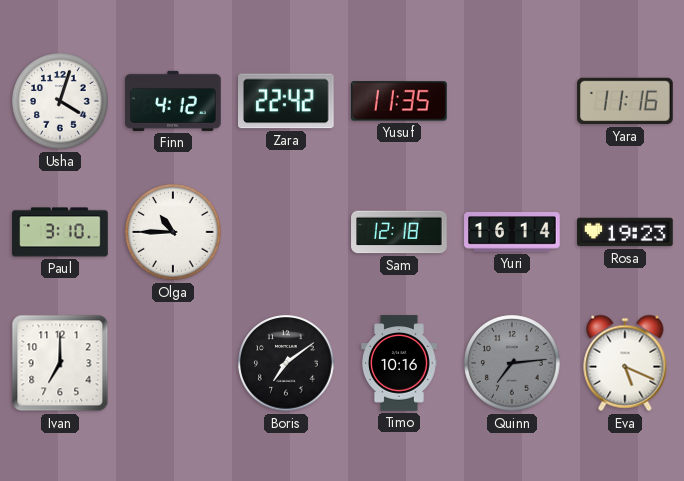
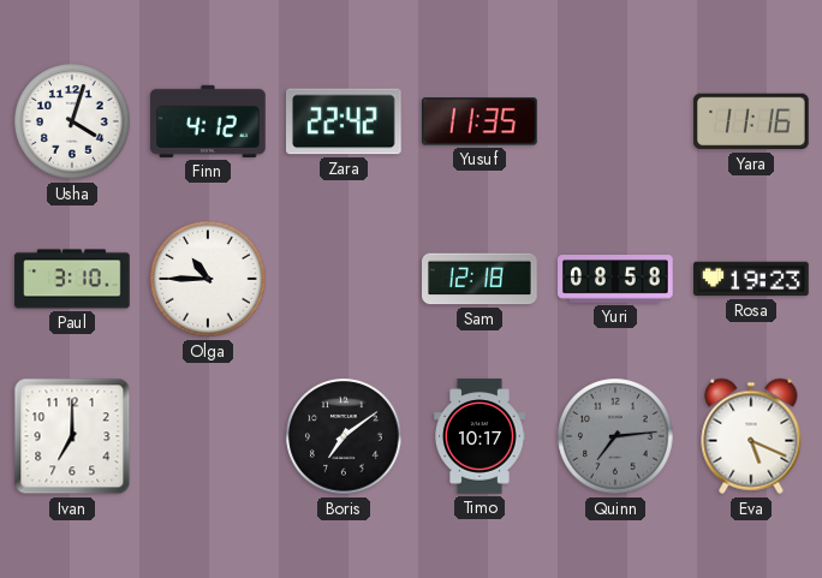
Yuri: 16:14 -> 08:58 (615, 279)
Timo: 10:16 -> 10:17 (481, 436)
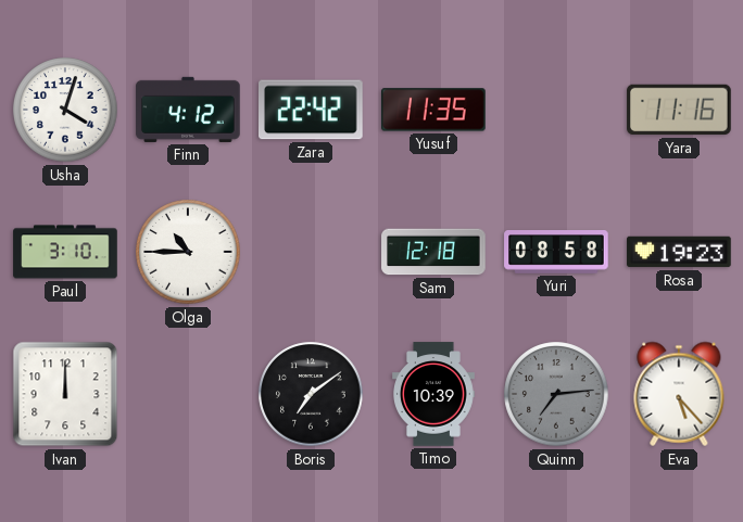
Ivan: 7:00 -> 12:00 (65, 394)
Timo: 10:17 -> 10:39 (435, 394)
Eva: 5:19 -> 5:23 (679, 394)
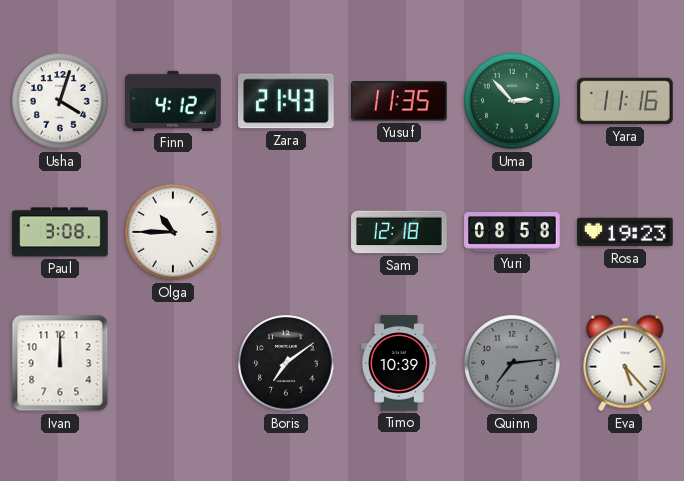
Zara: 22:42 -> 21:43 (287, 101)
Uma: none -> 2:53 (512, 101)
Paul: 3:10 -> 3:08 (60, 232)
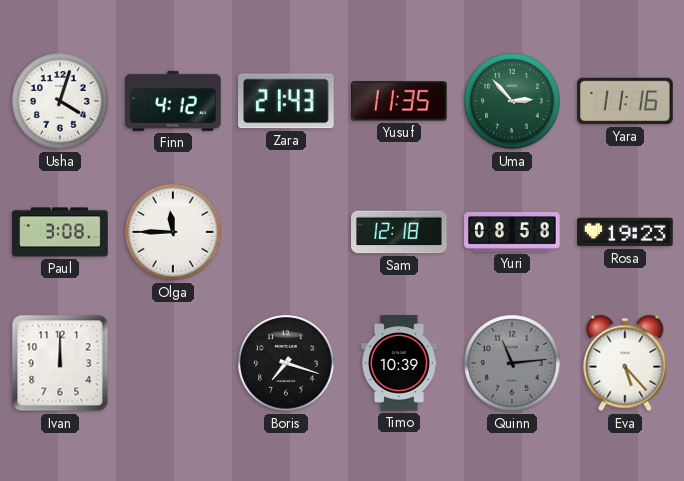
Olga: 10:45 -> 11:45 (173, 232)
Boris: 7:09 -> 7:18 (286, 363)
Quinn: 7:14 -> 11:14 (512, 363)
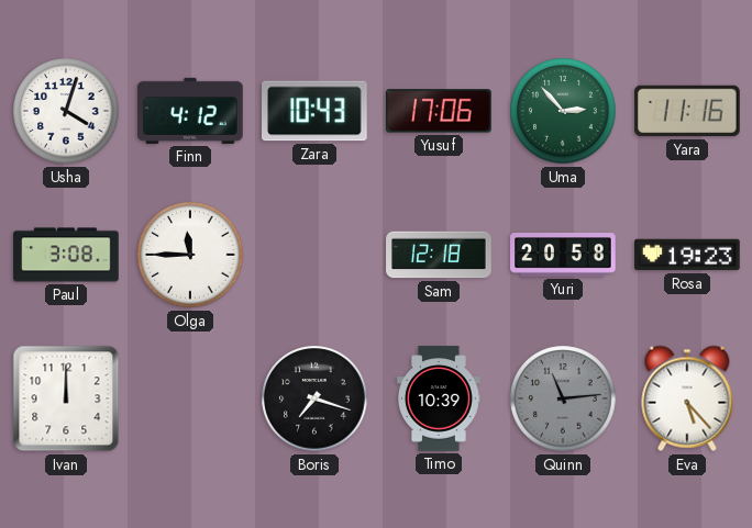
Zara: 21:43 -> 10:43 (316, 111)
Yusuf: 11:35 -> 17:06 (439, 111)
Yuri: 08:58 -> 20:58 (563, 255)
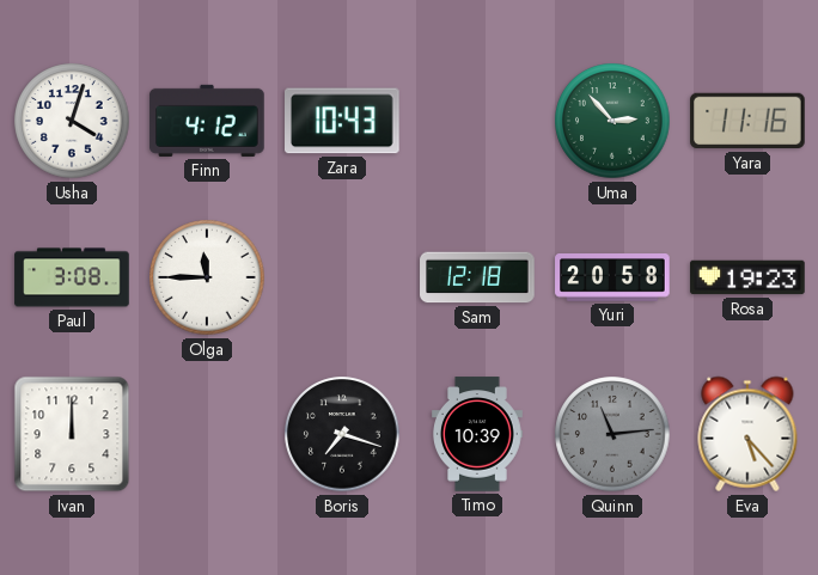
Yusuf: 17:06 -> none (439, 111)
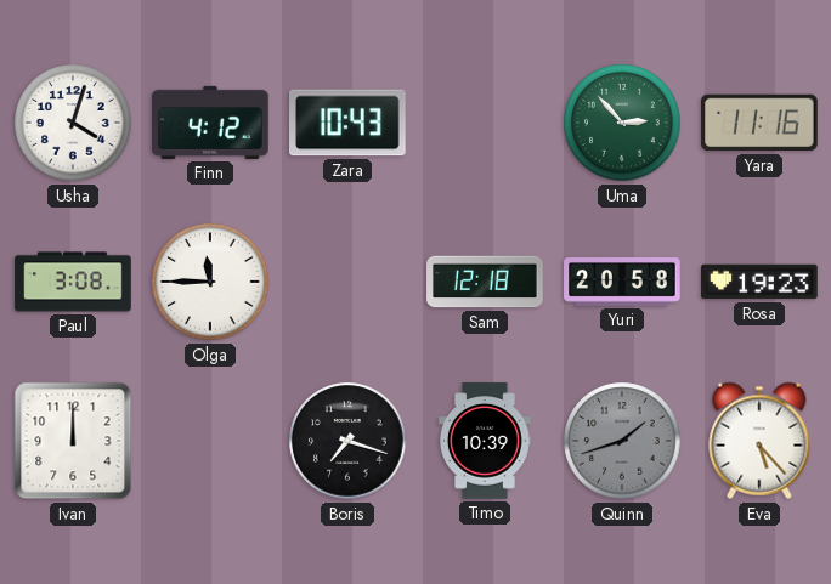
Quinn: 11:14 -> 1:42 (622, 441)
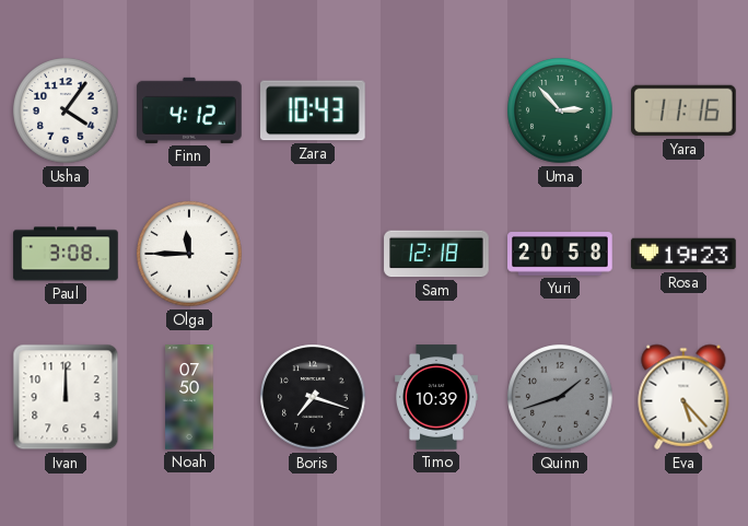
Usha: 4:03 -> 4:06 (66, 110)
Noah: none -> 07:50 (189, 397)
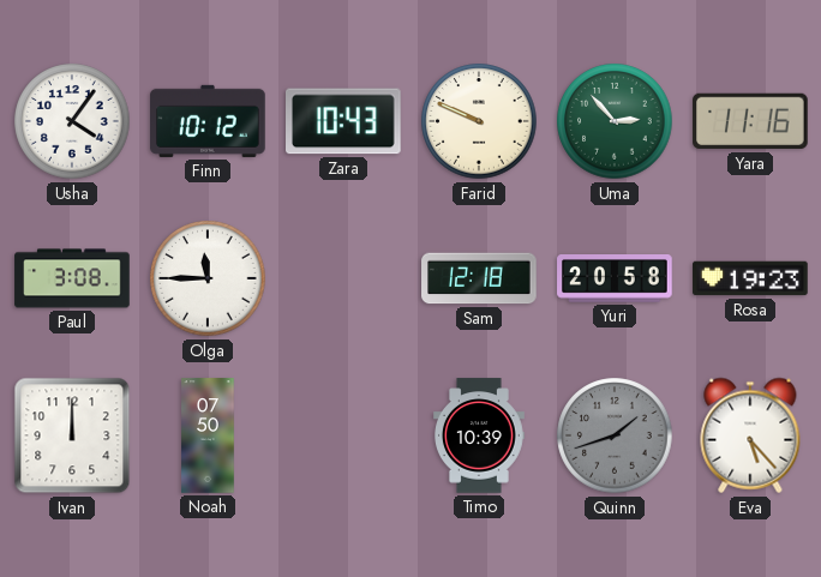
Finn: 4:12 -> 10:12 (208, 121)
Farid: none -> 9:49 (479, 121)
Boris: 7:18 -> none (313, 397)
